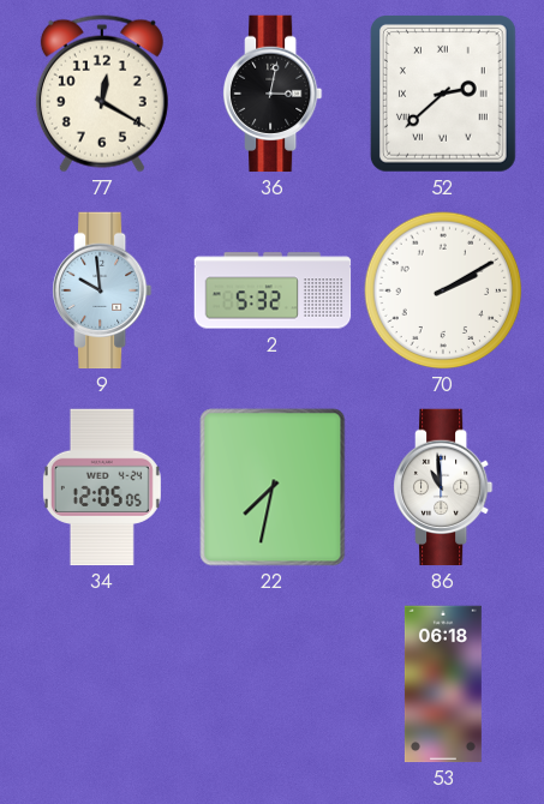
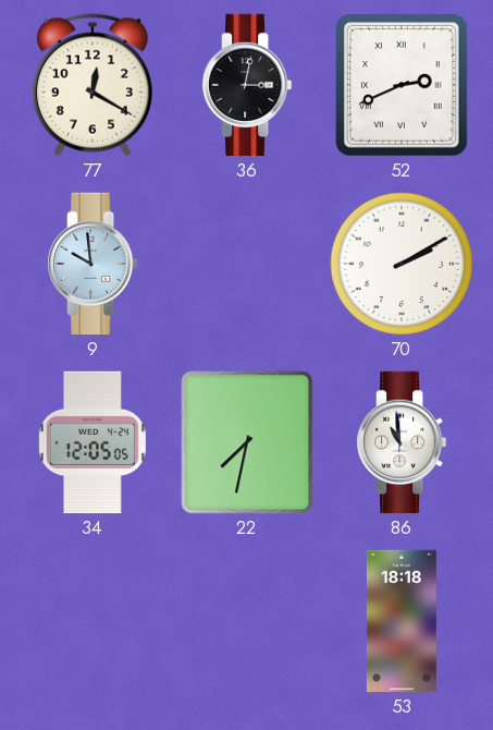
52: 2:38 -> 2:41 (402, 86)
2: 5:32 -> none (273, 290)
53: 06:18 -> 18:18 (402, 621)
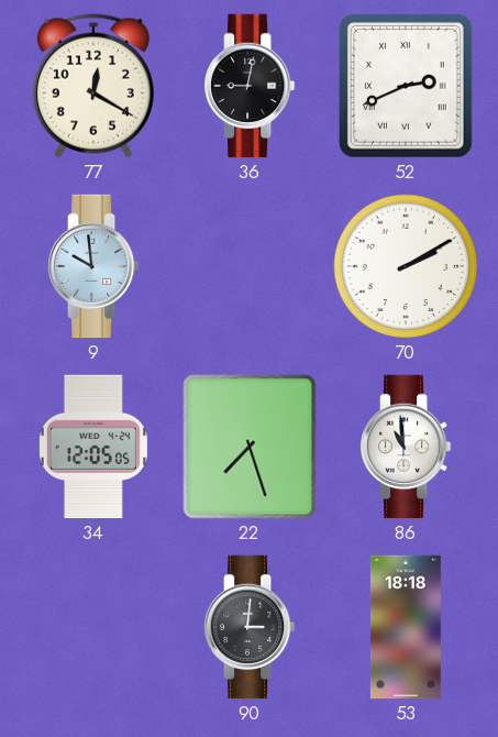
36: 3:02 -> 9:02 (251, 86)
22: 7:32 -> 7:27 (250, 447)
90: none -> 3:01 (251, 627)
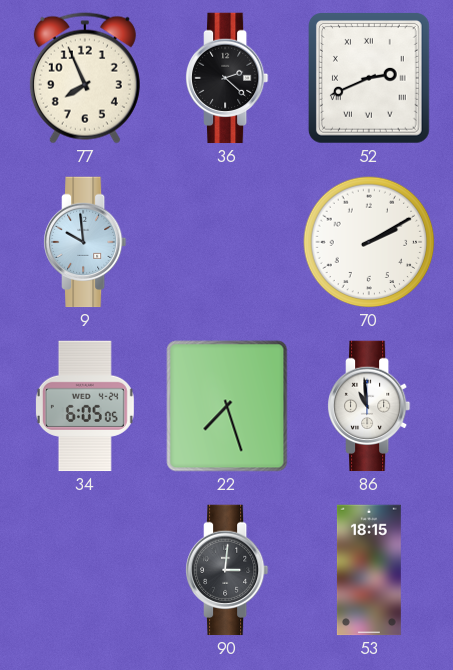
77: 12:20 -> 7:56 (85, 78)
36: 9:02 -> 2:22 (228, 78)
34: 12:05 -> 6:05 (85, 406)
53: 18:18 -> 18:15 (369, 570)
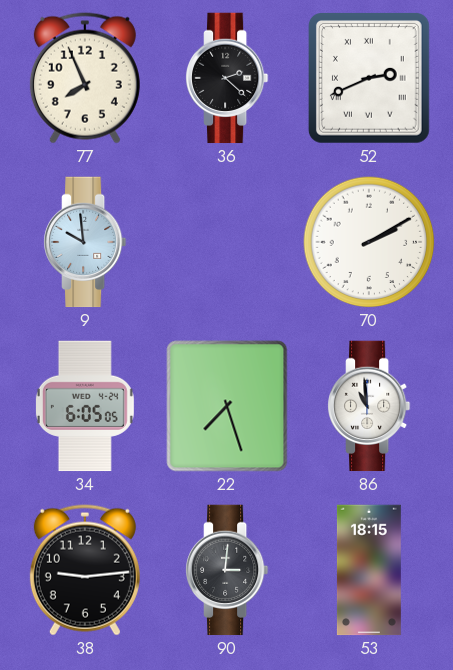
38: none -> 9:14 (85, 570)
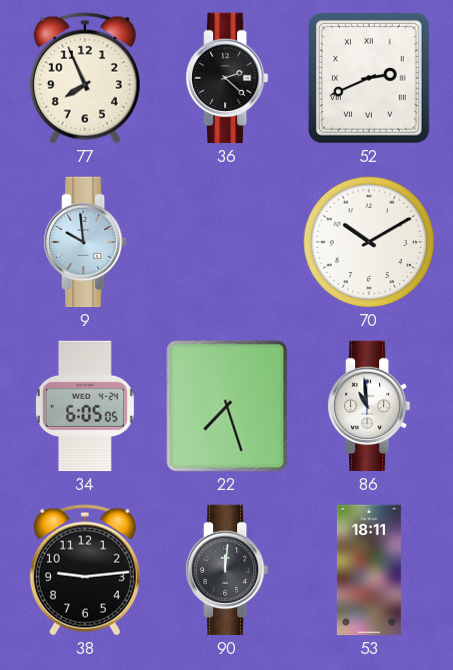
70: 2:10 -> 10:10 (369, 242)
90: 3:01 -> 12:01 (228, 570)
53: 18:15 -> 18:11 (369, 570)
